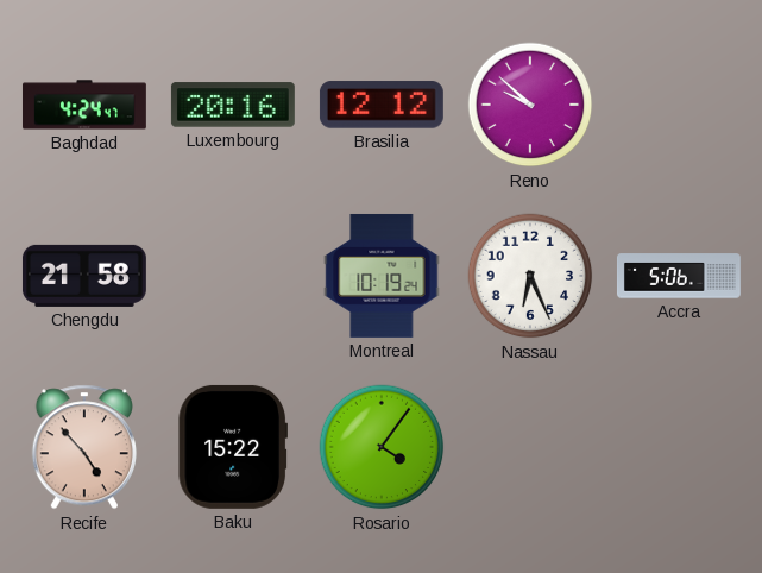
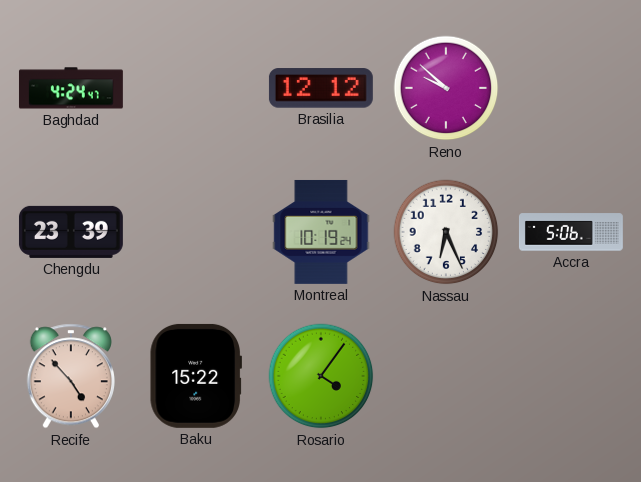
Luxembourg: 20:16 -> none (233, 105)
Chengdu: 21:58 -> 23:39 (71, 232)
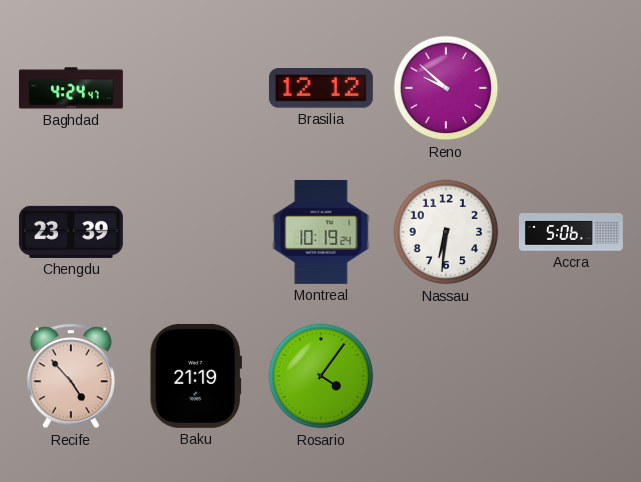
Nassau: 6:26 -> 6:31 (446, 232)
Baku: 15:22 -> 21:19 (195, 376)
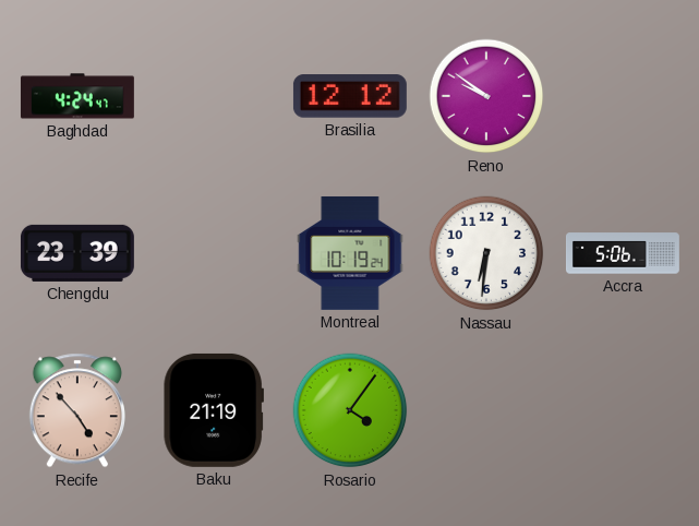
Reno: 9:52 -> 9:51 (486, 96)
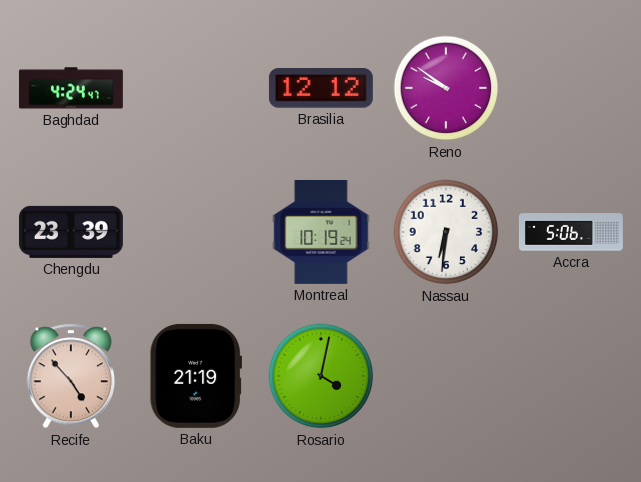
Rosario: 4:06 -> 4:02 (321, 376)
